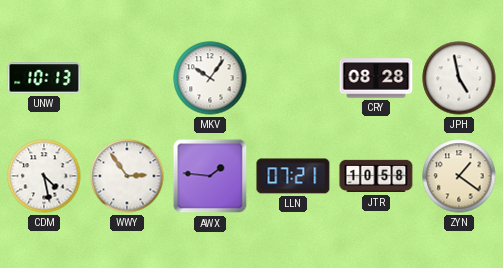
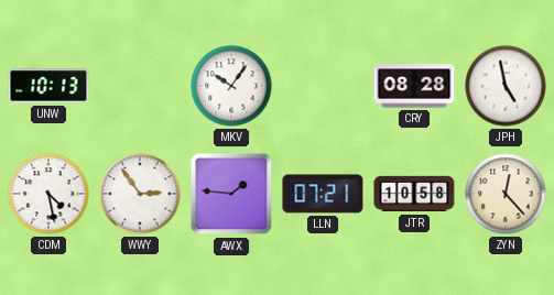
ZYN: 1:21 -> 12:23 (506, 194)
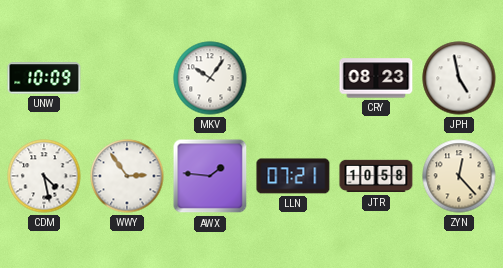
UNW: 10:13 -> 10:09 (44, 78)
CRY: 08:28 -> 08:23 (376, 78)
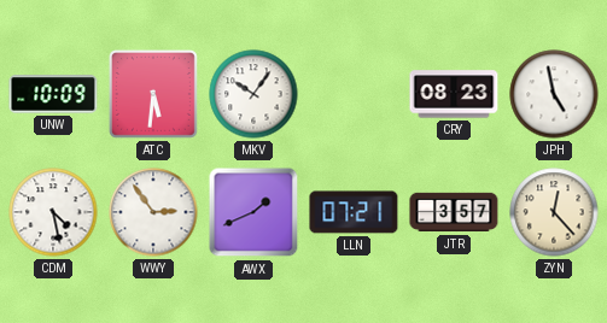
ATC: none -> 5:31 (153, 94)
AWX: 1:46 -> 1:41 (253, 212)
JTR: 10:58 -> 3:57 (454, 212)
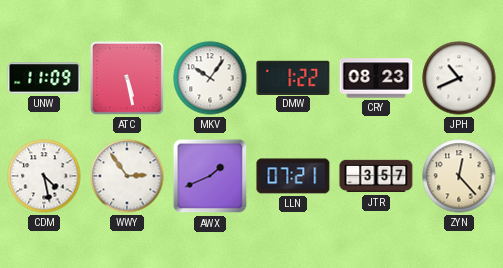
UNW: 10:09 -> 11:09 (44, 78)
ATC: 5:31 -> 5:28 (127, 78)
DMW: none -> 1:22 (293, 77)
JPH: 4:58 -> 10:41 (459, 78)
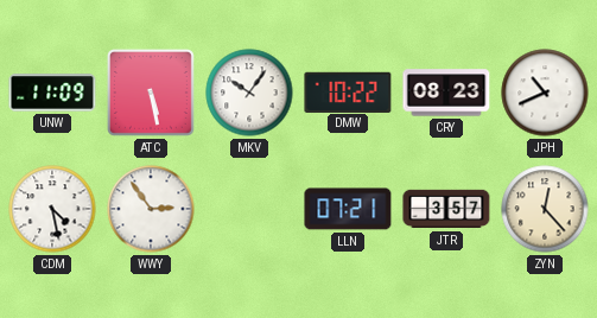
DMW: 1:22 -> 10:22 (348, 91)
AWX: 1:41 -> none (210, 176)
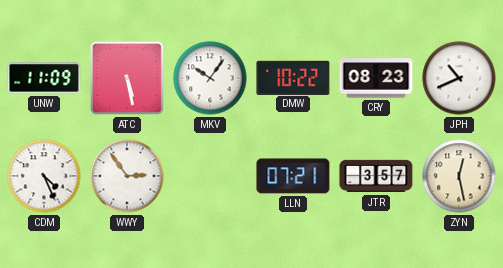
CDM: 4:28 -> 4:26 (44, 176)
ZYN: 12:23 -> 12:28 (459, 176)
